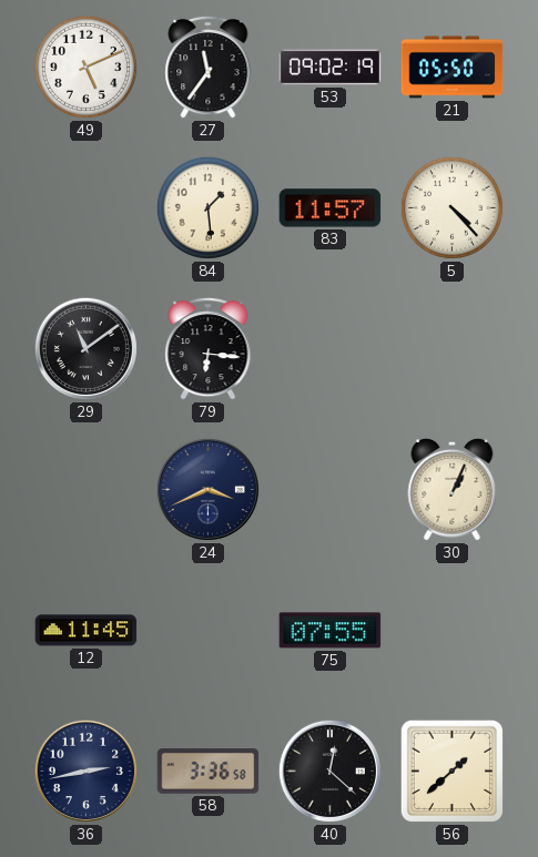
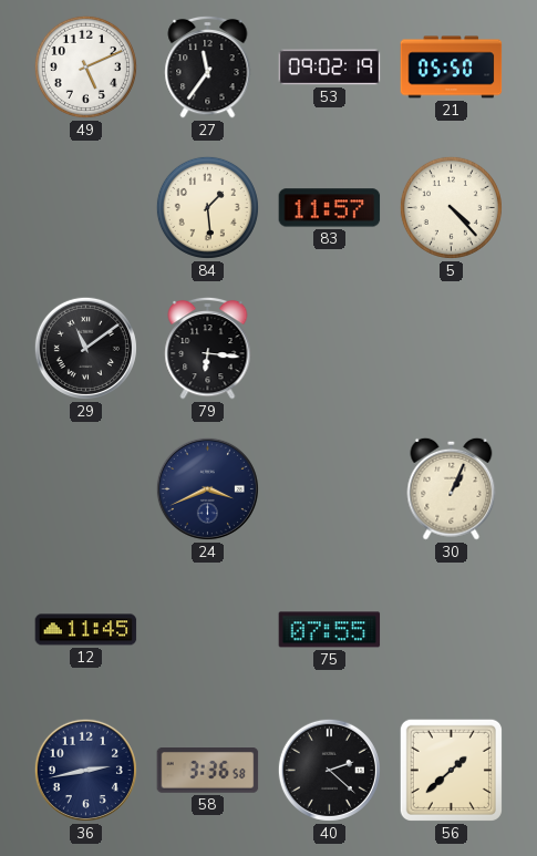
40: 12:22 -> 2:22 (329, 770)
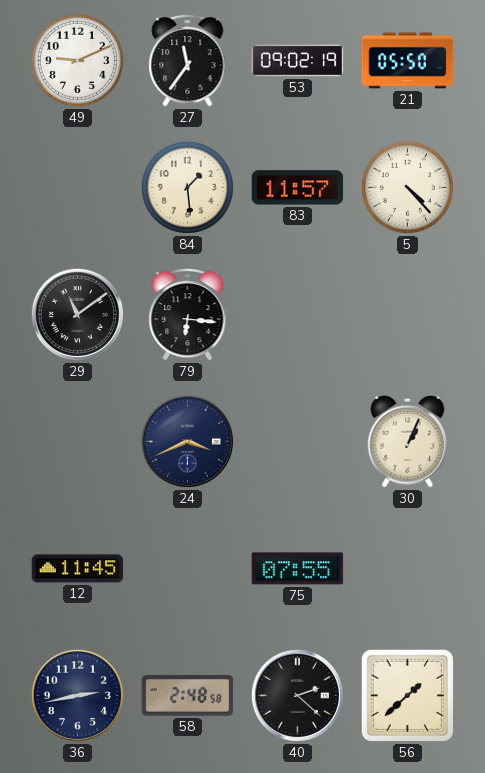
49: 5:11 -> 9:11 (77, 60)
58: 3:36 -> 2:48 (188, 696)
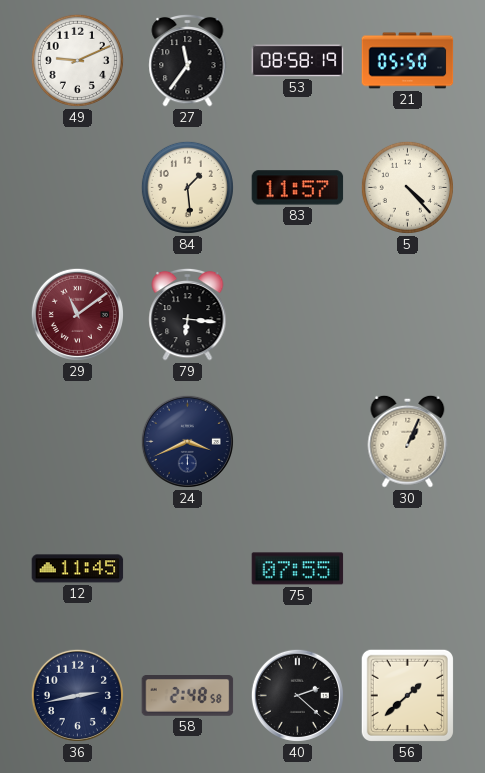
53: 09:02 -> 08:58 (298, 61)
29 dial: black -> burgundy (77, 314)
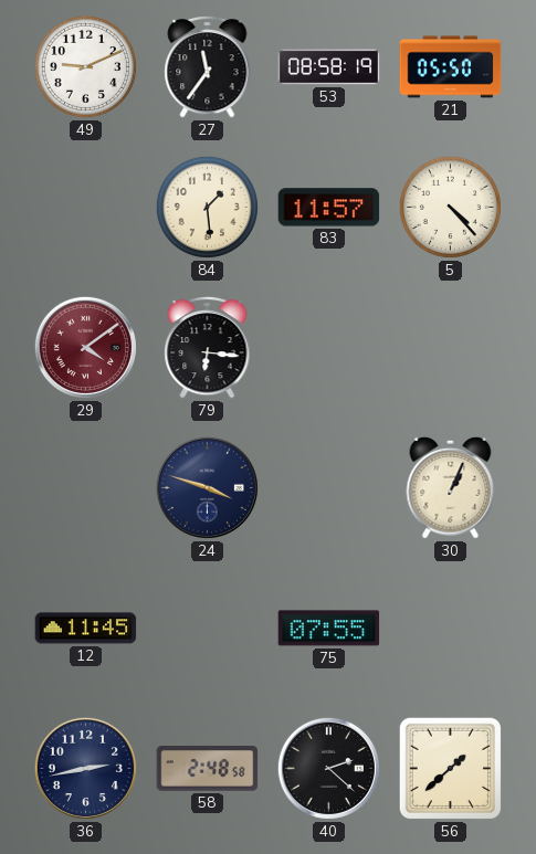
29: 11:09 -> 4:09 (85, 347)
24: 3:41 -> 3:48 (207, 487)
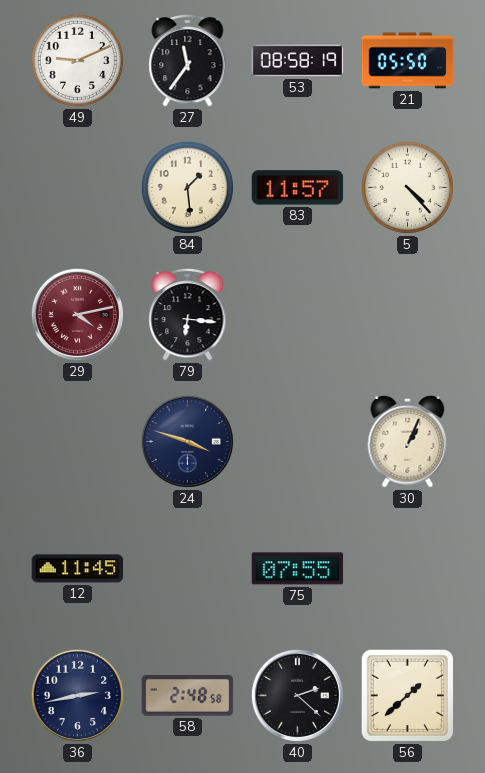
29: 4:09 -> 4:13 (77, 314)
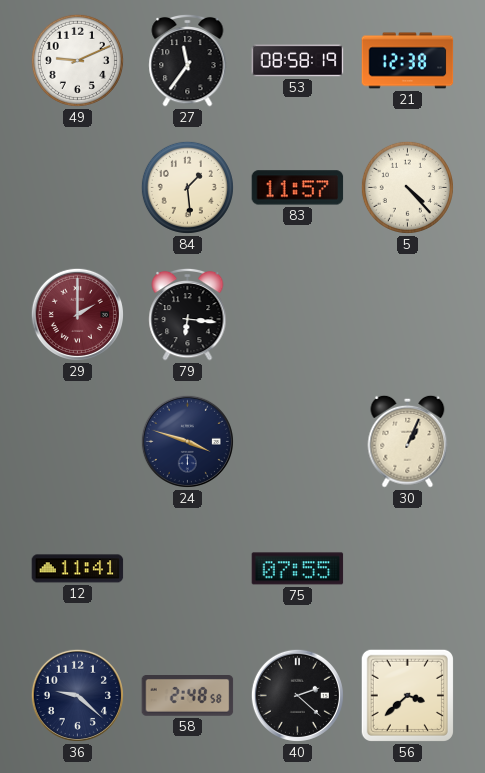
21: 05:50 -> 12:38 (408, 61)
29: 4:13 -> 2:00 (77, 314)
12: 11:45 -> 11:41 (78, 569)
36: 2:43 -> 9:22 (77, 695)
56: 1:38 -> 3:38 (407, 695)
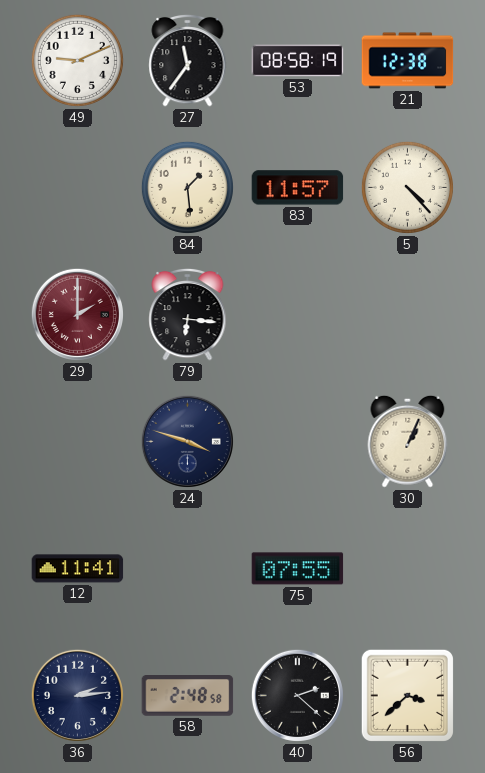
36: 9:22 -> 2:14 (77, 695)
